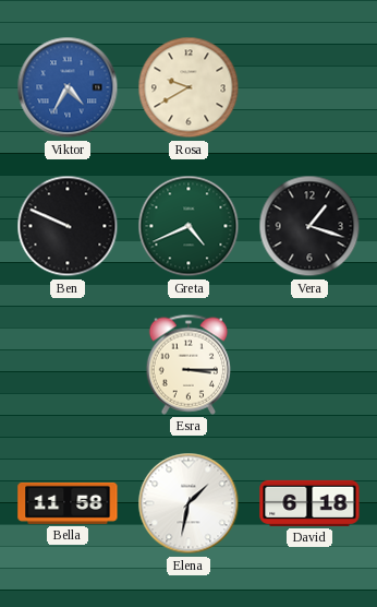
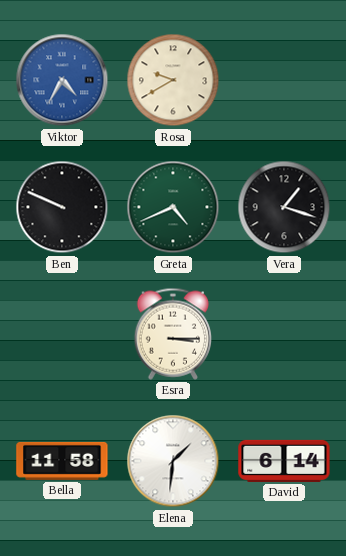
Elena: 1:32 -> 1:31 (173, 461)
David: 6:18 -> 6:14 (284, 461)
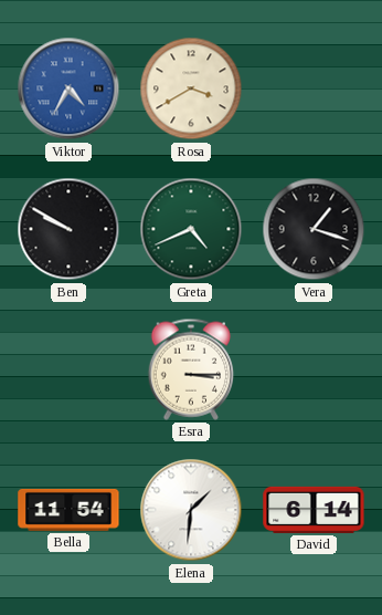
Rosa: 9:40 -> 3:40 (191, 88)
Ben: 9:49 -> 9:50 (68, 229)
Bella: 11:58 -> 11:54 (68, 510)
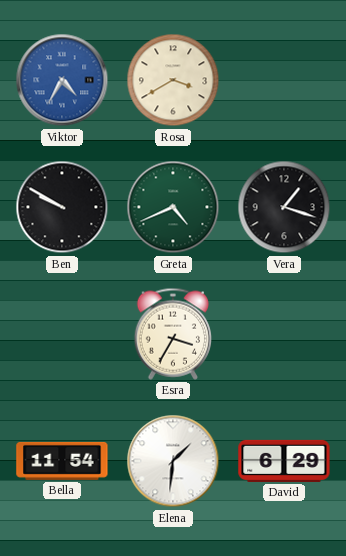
Esra: 3:15 -> 3:35 (172, 334)
David: 6:14 -> 6:29 (284, 461)
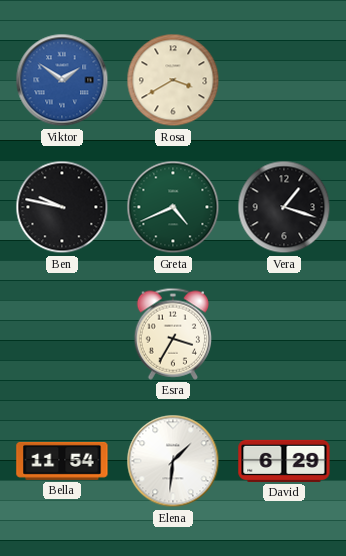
Viktor: 4:35 -> 1:51 (62, 80)
Ben: 9:50 -> 9:47 (62, 207)
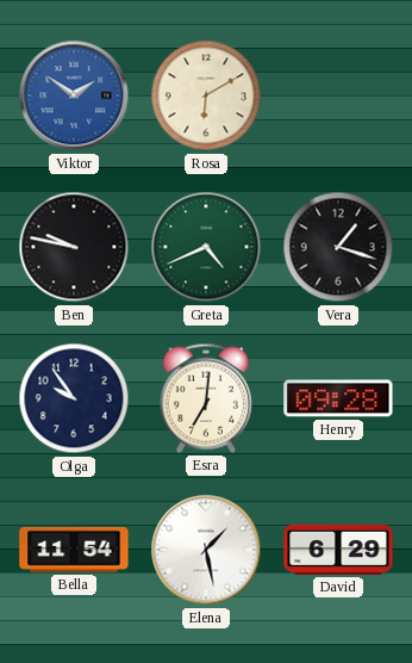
Rosa: 3:40 -> 6:10 (206, 95)
Olga: none -> 9:54 (74, 398)
Esra: 3:35 -> 7:01 (205, 398)
Henry: none -> 09:28 (338, 398)
Elena: 1:31 -> 1:28 (206, 550)
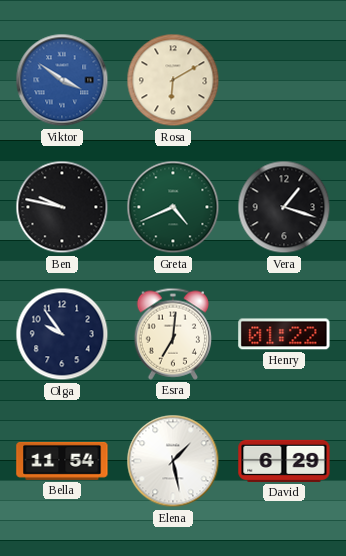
Viktor: 1:51 -> 3:51 (62, 80)
Henry: 09:28 -> 01:22 (284, 334)
